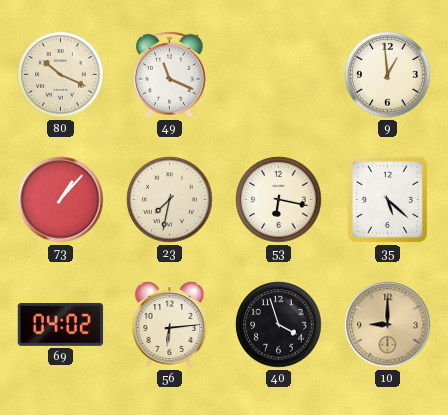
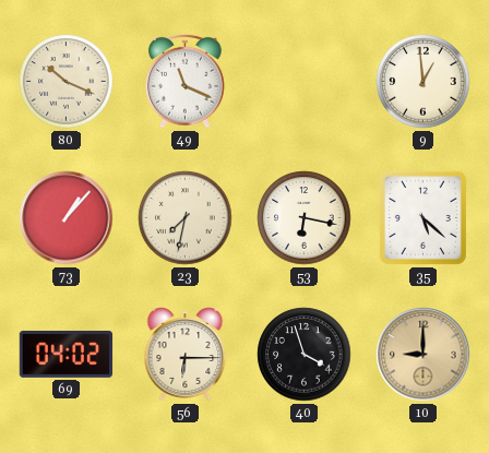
56: 6:14 -> 6:15 (186, 355)
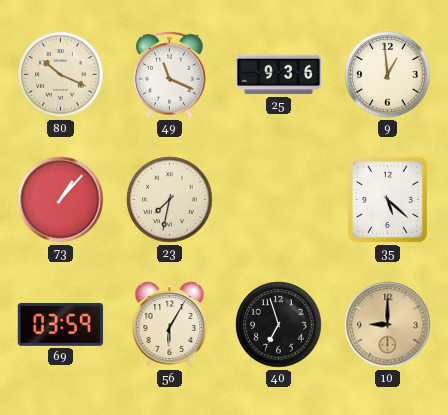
25: none -> 9:36 (279, 75)
53: 6:17 -> none (305, 218)
69: 04:02 -> 03:59 (61, 324)
56: 6:15 -> 6:05 (170, 325)
40: 3:57 -> 6:57 (279, 325)
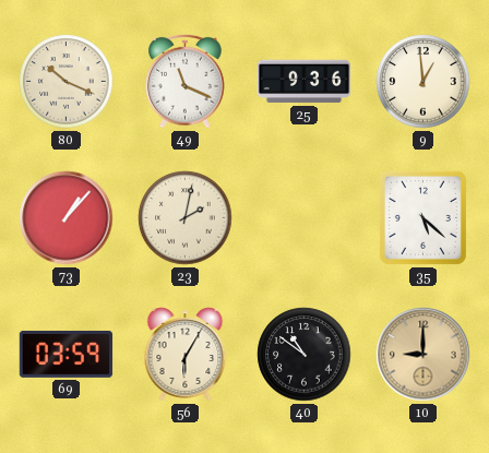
23: 7:32 -> 2:02 (186, 218)
40: 6:57 -> 10:51 (305, 355)
